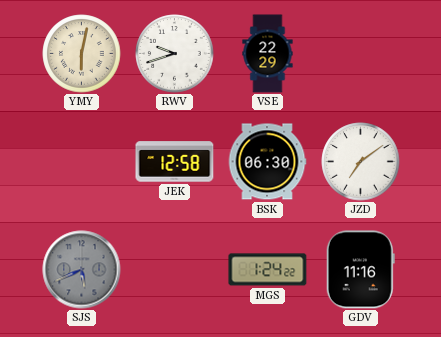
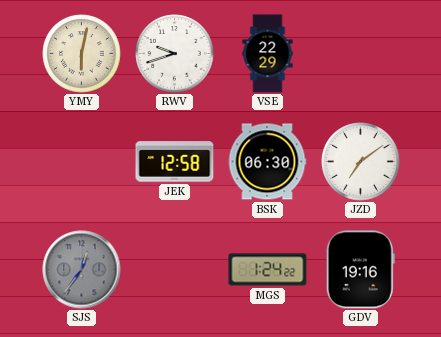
SJS: 5:41 -> 12:36 (82, 270)
GDV: 11:16 -> 19:16 (360, 270)
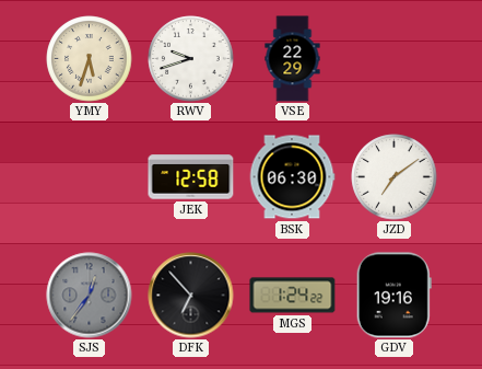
YMY: 6:02 -> 5:33 (90, 59)
DFK: none -> 6:53 (191, 296)
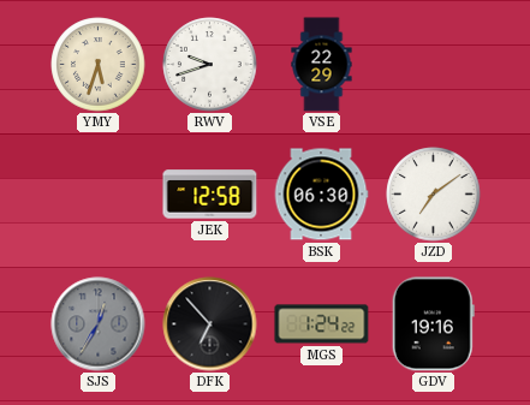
SJS: 12:36 -> 12:35 (99, 324)
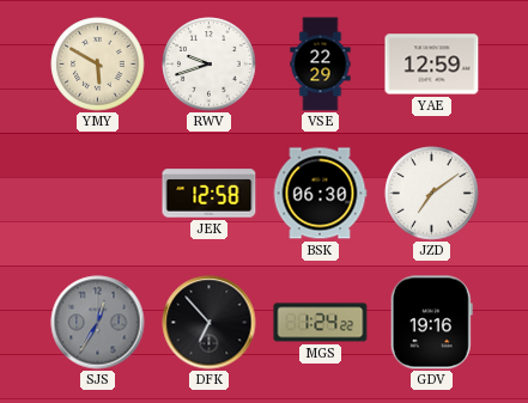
YMY: 5:33 -> 5:50 (98, 65)
YAE: none -> 12:59 (432, 65)
